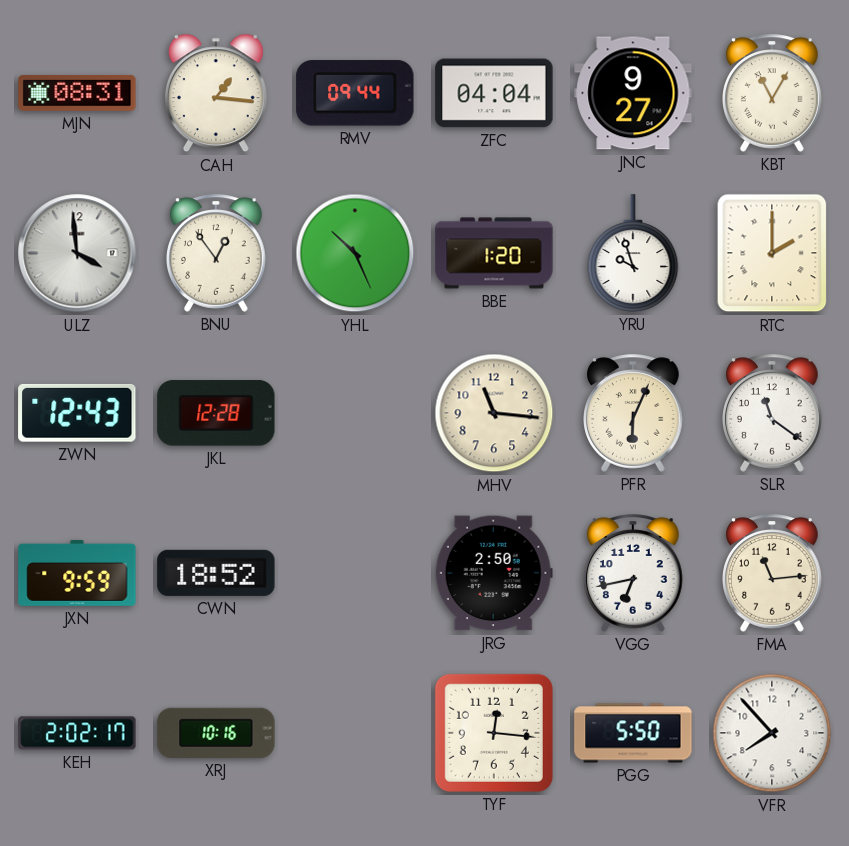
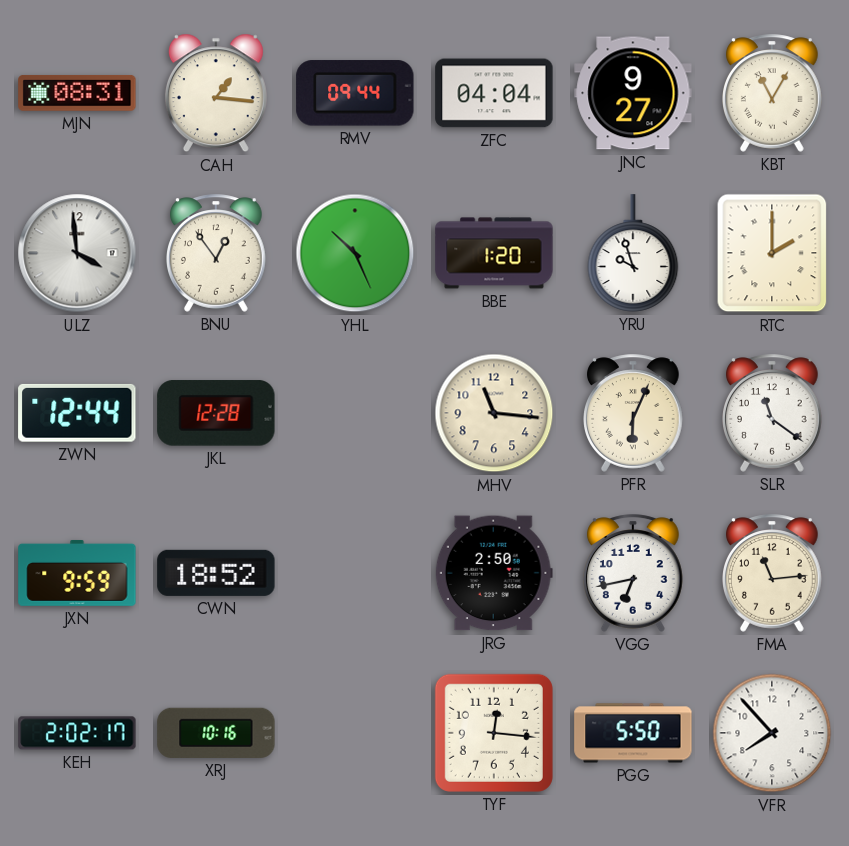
ZWN: 12:43 -> 12:44 (77, 413)
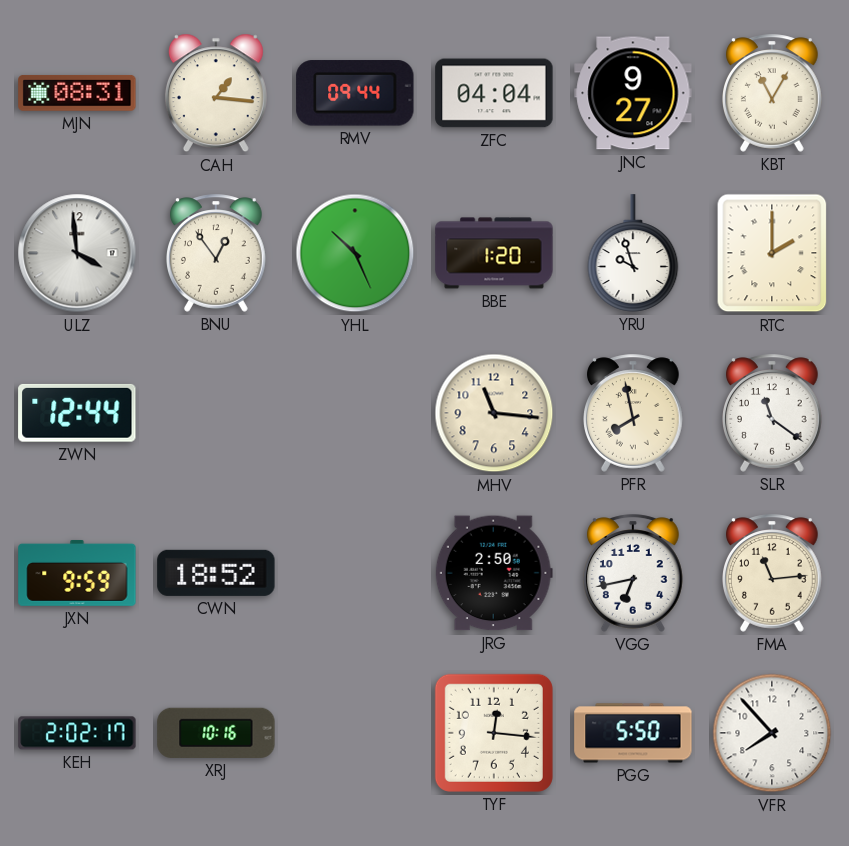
JKL: 12:28 -> none (216, 413)
PFR: 6:04 -> 7:58 (634, 413)
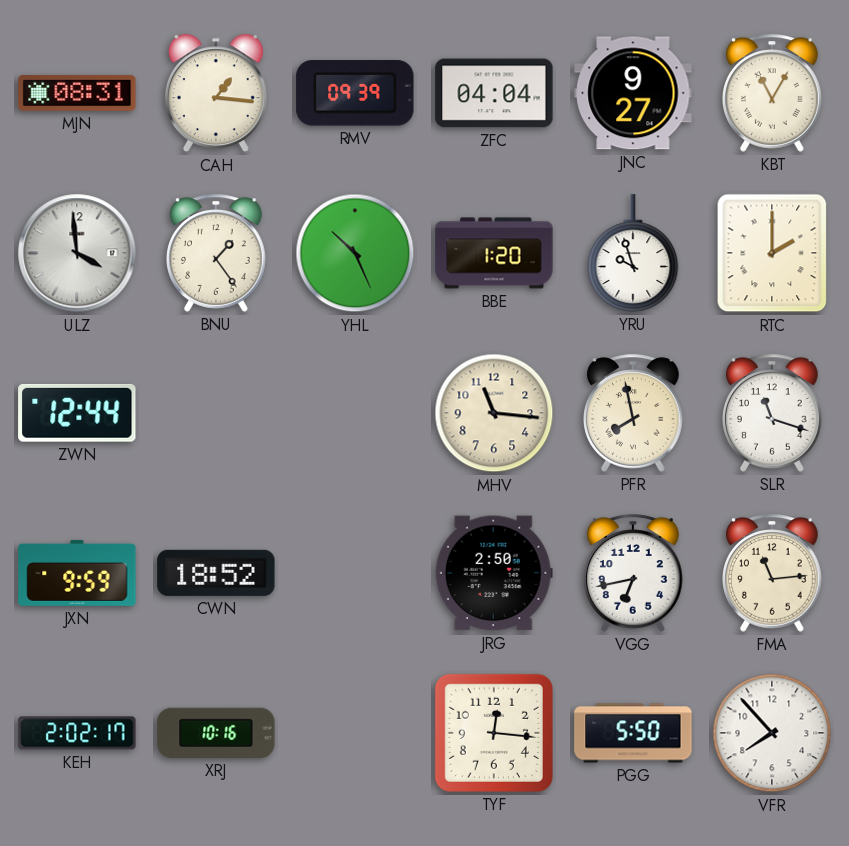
RMV: 09:44 -> 09:39 (355, 93)
BNU: 12:54 -> 1:24 (217, 253)
SLR: 11:21 -> 11:18 (773, 413)
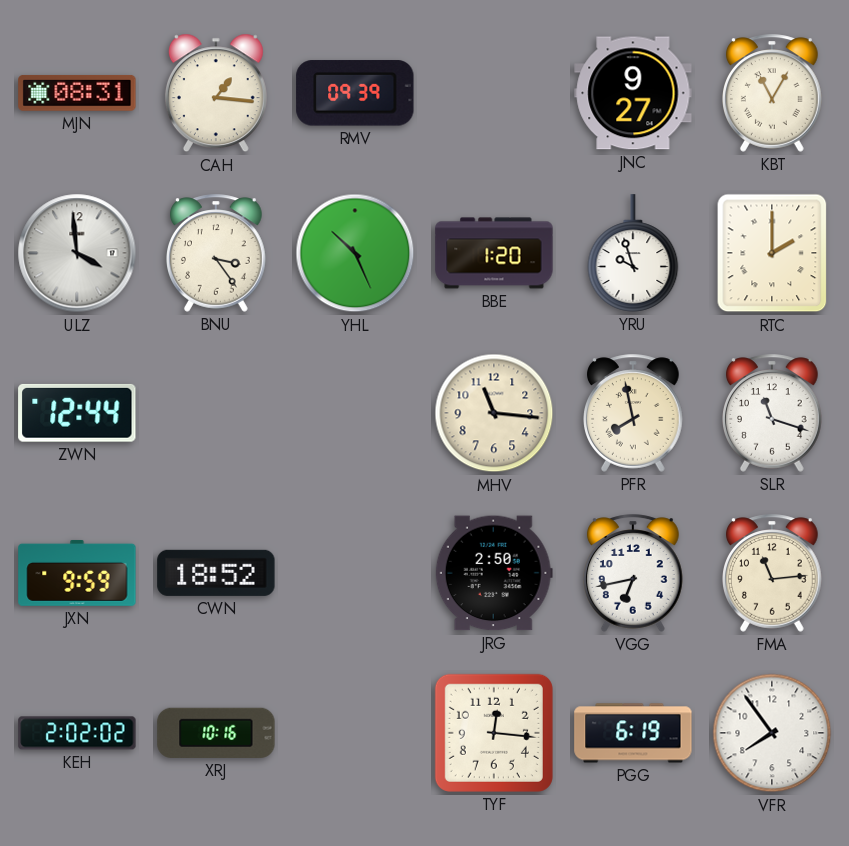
ZFC: 04:04 -> none (494, 93)
BNU: 1:24 -> 3:24 (217, 253)
KEH: 2:02:17 -> 2:02:02 (77, 733)
PGG: 5:50 -> 6:19 (633, 733)
VFR: 7:53 -> 7:54 (772, 733)
